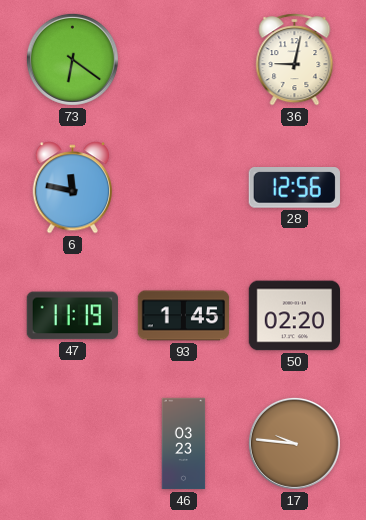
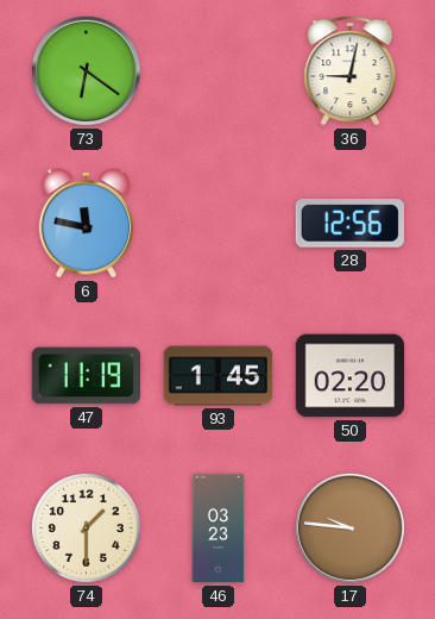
74: none -> 1:30 (86, 527)
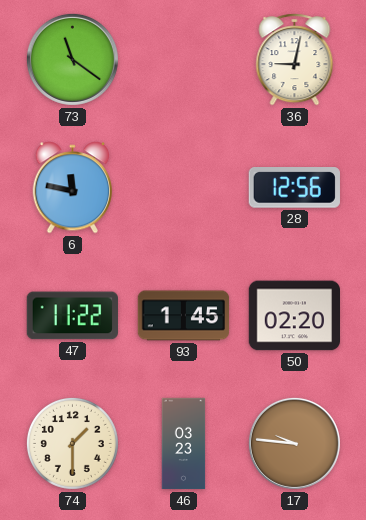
73: 6:21 -> 11:21 (72, 59)
47: 11:19 -> 11:22 (72, 316)
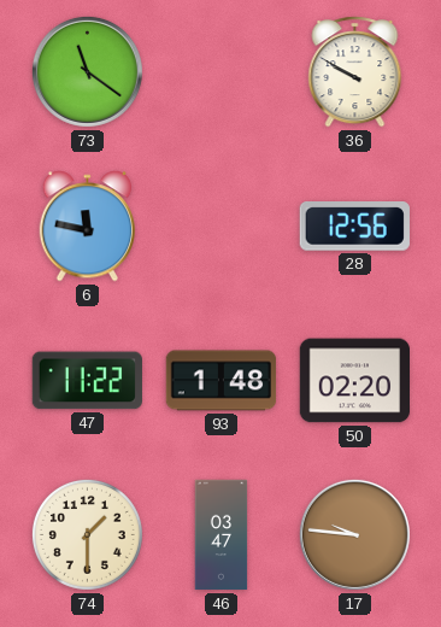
36: 9:02 -> 9:50 (355, 72)
93: 1:45 -> 1:48 (222, 381)
46: 03:23 -> 03:47 (222, 535)
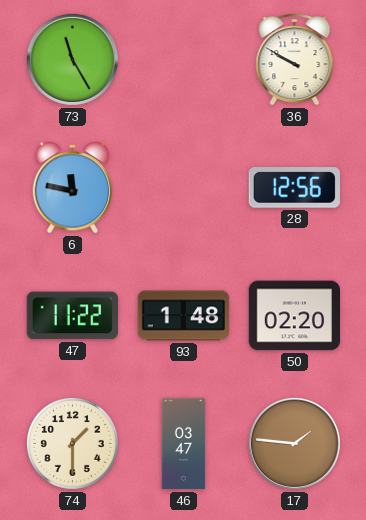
73: 11:21 -> 11:25 (72, 59)
17: 9:46 -> 1:46 (294, 443)
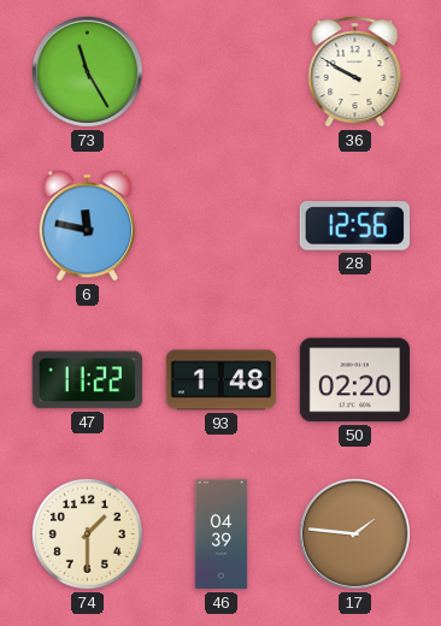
46: 03:47 -> 04:39 (222, 535)
